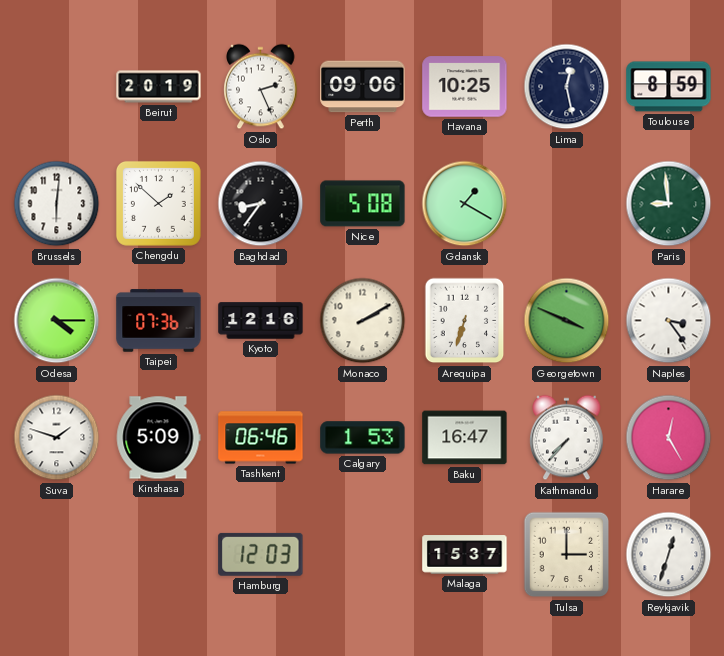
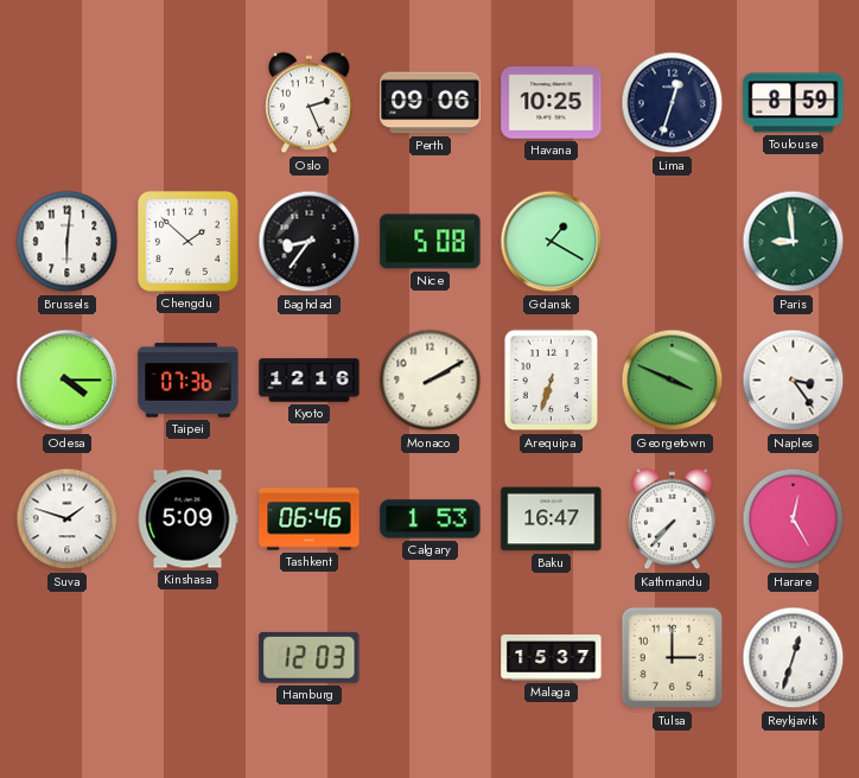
Beirut: 20:19 -> none (159, 87)
Lima: 12:28 -> 12:33 (673, 103)
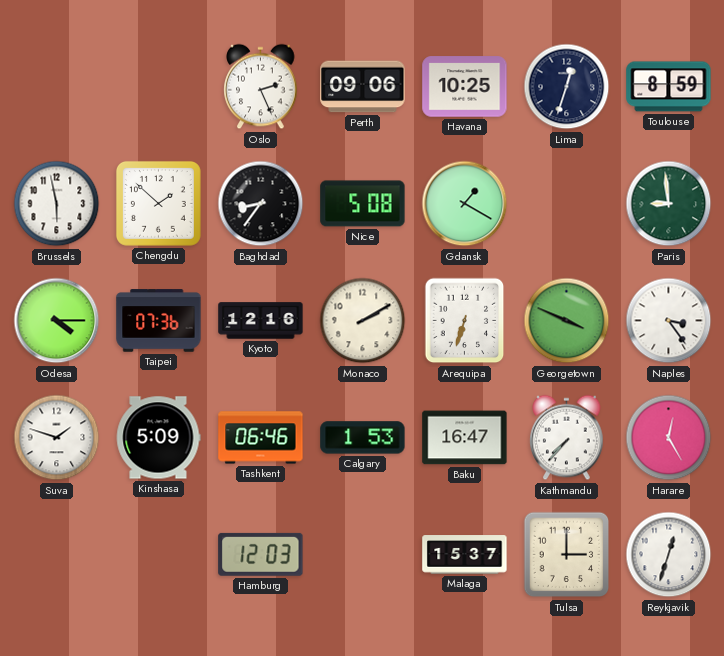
Brussels: 6:01 -> 5:58 (57, 204)
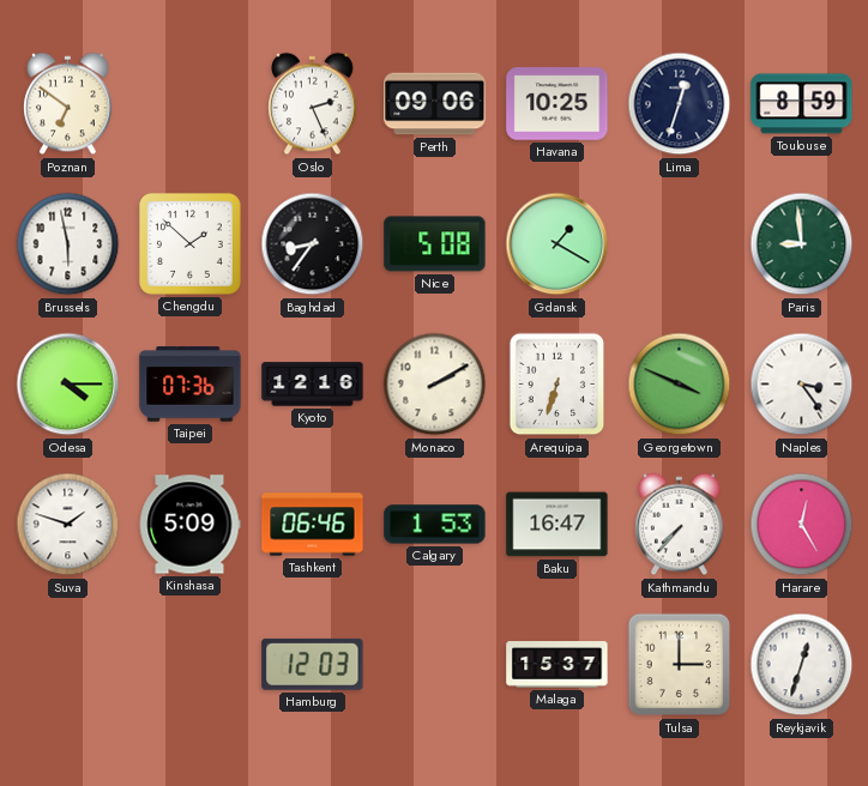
Poznan: none -> 6:51 (68, 104)
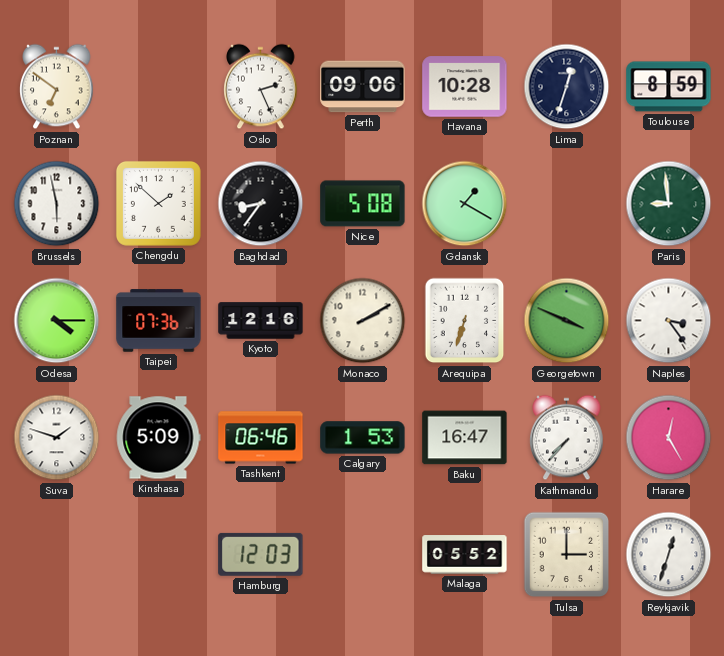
Havana: 10:25 -> 10:28 (465, 87)
Malaga: 15:37 -> 05:52 (465, 555)
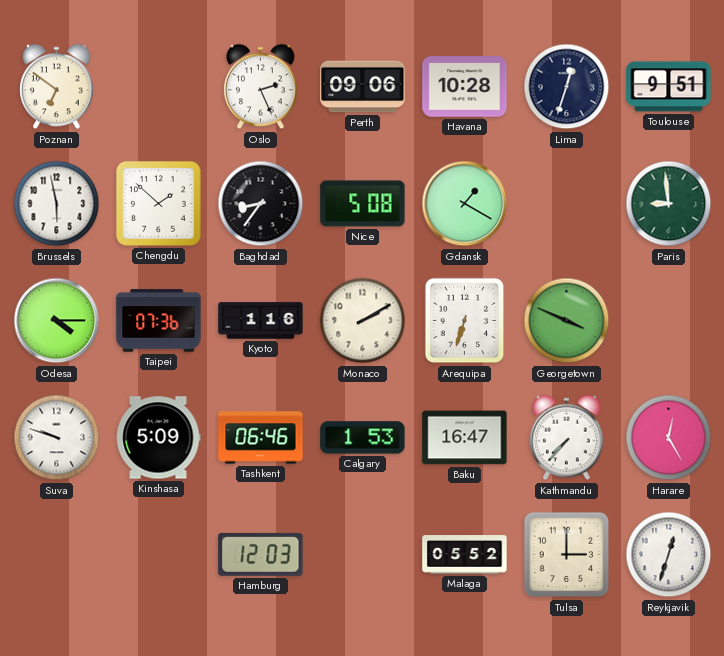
Toulouse: 8:59 -> 9:51 (669, 87)
Kyoto: 12:16 -> 1:16 (261, 321)
Naples: 3:24 -> none (669, 321)
Suva: 1:48 -> 9:48 (57, 438)
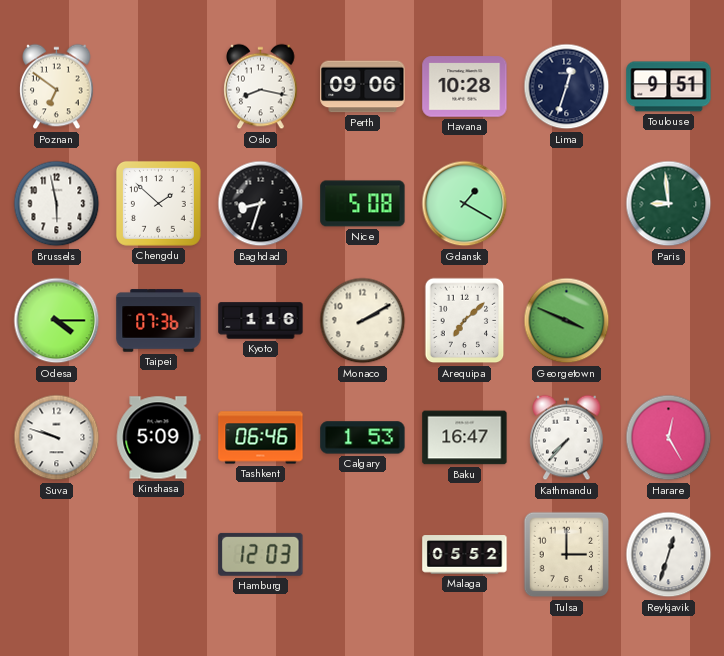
Oslo: 2:26 -> 8:17 (261, 87)
Baghdad: 8:36 -> 8:33 (261, 204)
Arequipa: 6:33 -> 7:08 (465, 321)
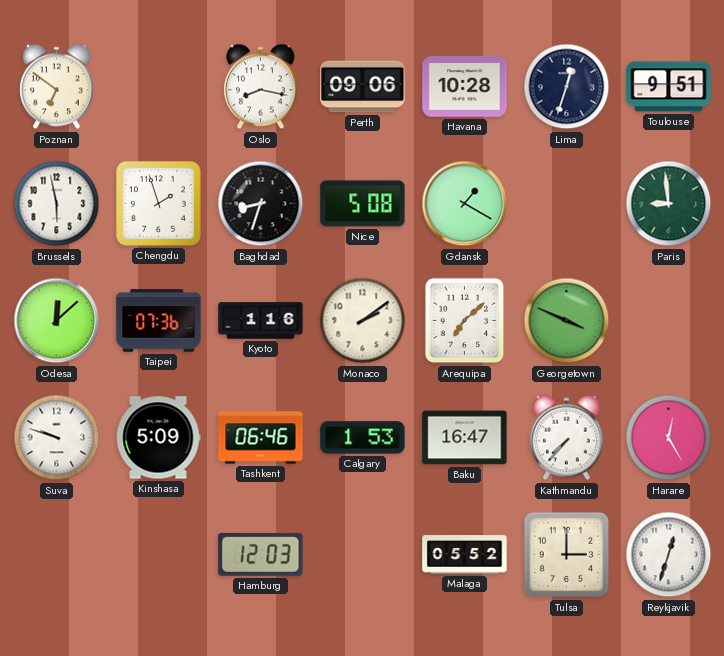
Chengdu: 1:52 -> 1:57 (158, 203)
Odesa: 4:15 -> 12:08 (57, 321)
Monaco: 2:10 -> 2:09 (363, 321)
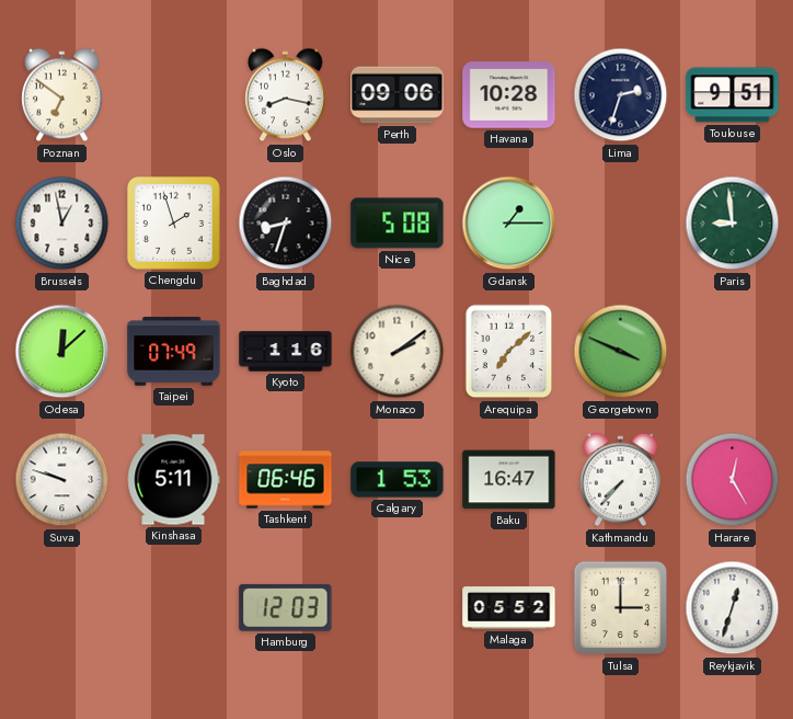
Lima: 12:33 -> 2:33 (621, 95)
Brussels: 5:58 -> 12:58 (62, 224)
Gdansk: 1:20 -> 1:15 (509, 224)
Taipei: 07:36 -> 07:49 (174, 352)
Kinshasa: 5:09 -> 5:11 (173, 480)
